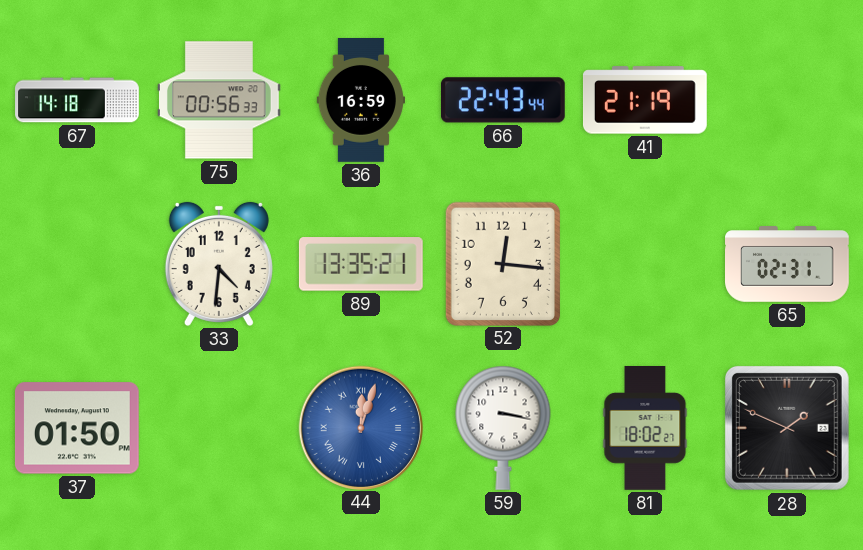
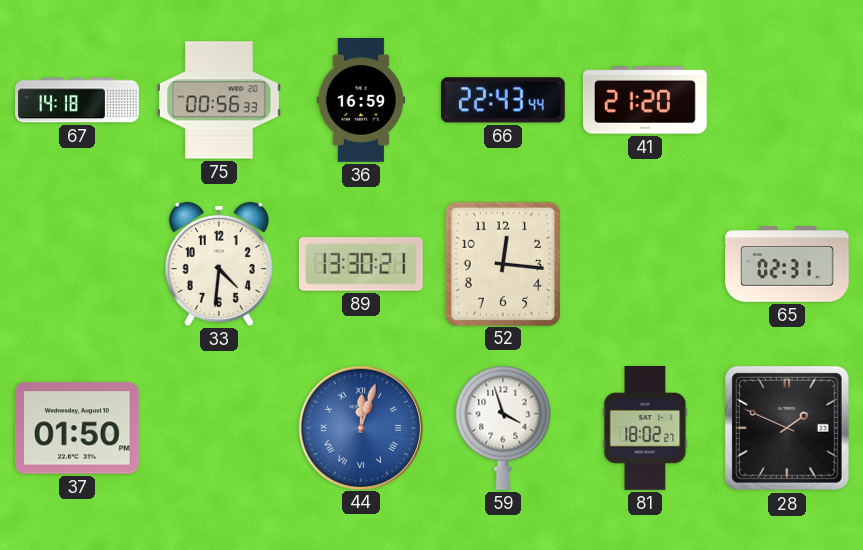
41: 21:19 -> 21:20 (645, 100)
89: 13:35 -> 13:30 (361, 264)
59: 3:17 -> 3:57 (503, 428)
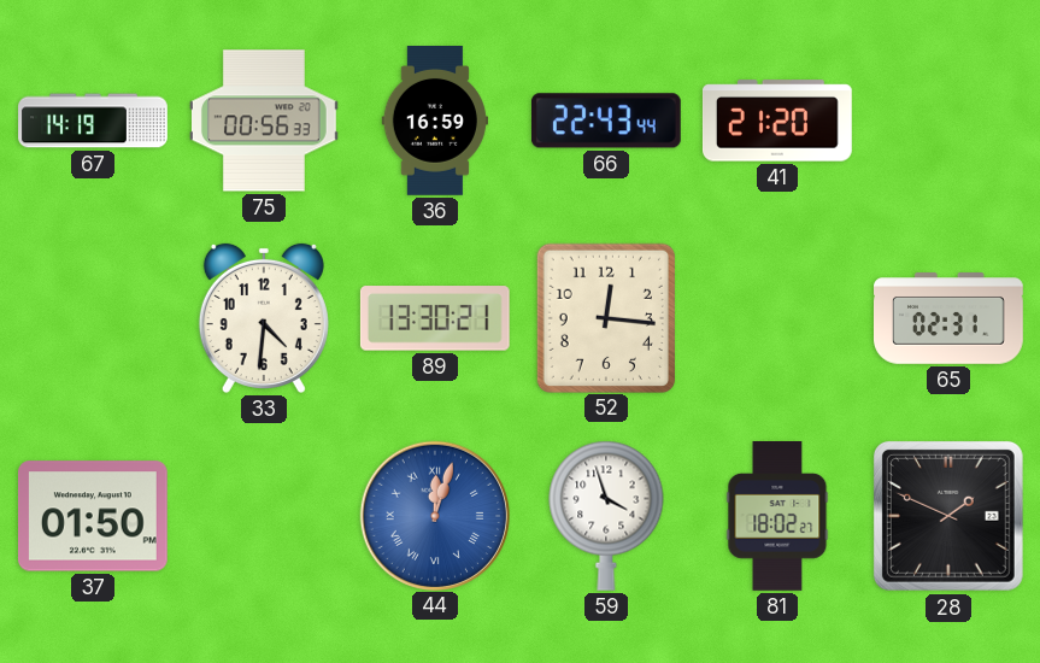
67: 14:18 -> 14:19 (93, 121)
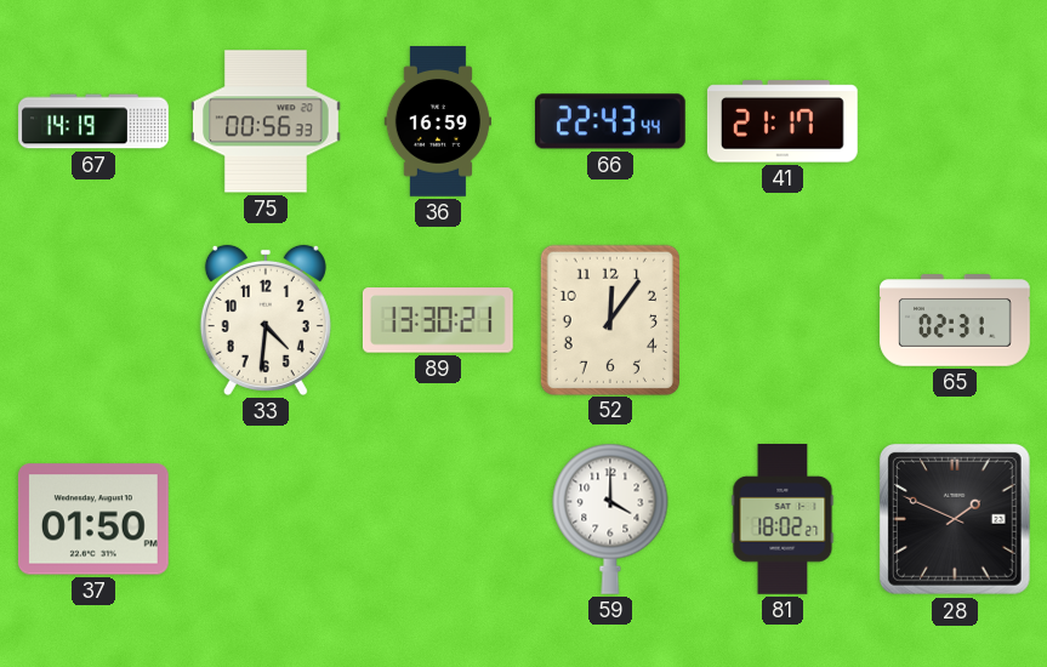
41: 21:20 -> 21:17 (783, 121)
52: 12:16 -> 12:06 (610, 319)
44: 12:03 -> none (434, 515)
59: 3:57 -> 4:00 (610, 519)
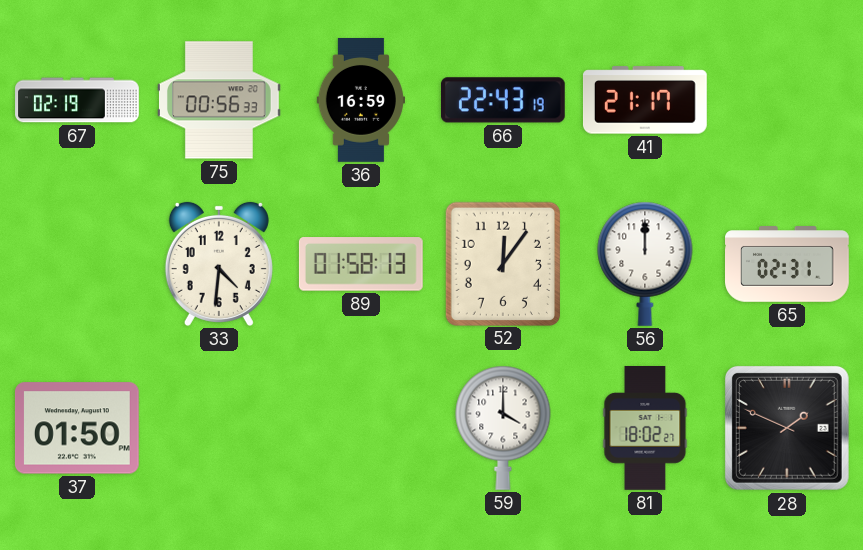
67: 14:19 -> 02:19 (77, 100)
66: 22:43:44 -> 22:43:19 (503, 100)
89: 13:30 -> 01:58 (361, 264)
56: none -> 12:00 (645, 264)
